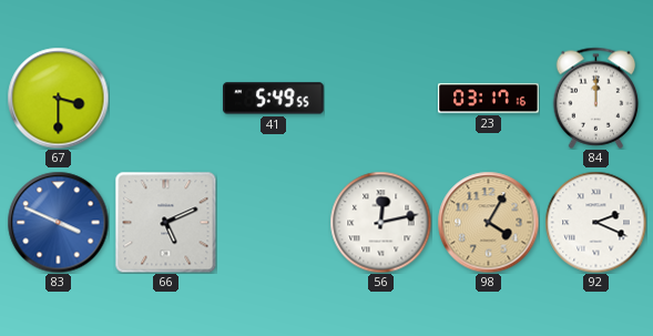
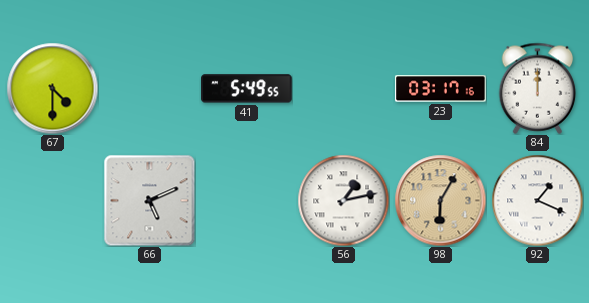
67: 3:30 -> 4:30 (52, 88)
83: 3:49 -> none (58, 222)
56: 12:13 -> 1:13 (343, 200)
98: 4:05 -> 6:05 (440, 200)
92: 2:19 -> 1:19 (537, 200)
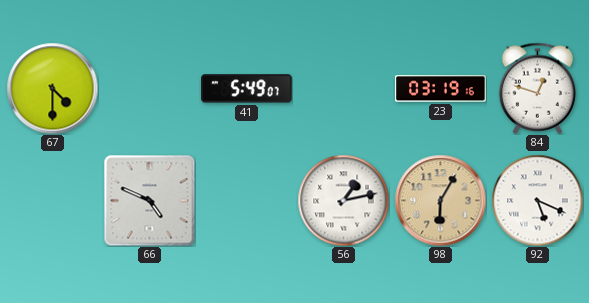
41: 5:49:55 -> 5:49:07 (247, 89)
23: 03:17 -> 03:19 (441, 89)
84: 12:00 -> 12:48 (538, 88)
66: 5:11 -> 4:49 (149, 200)
92: 1:19 -> 5:19 (537, 200)
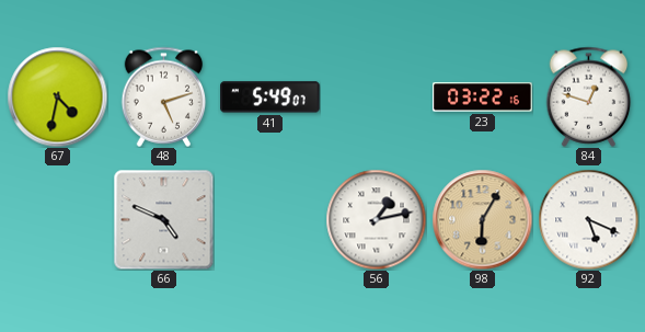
67: 4:30 -> 4:32 (57, 96)
48: none -> 5:12 (164, 96)
23: 03:19 -> 03:22 (483, 98)
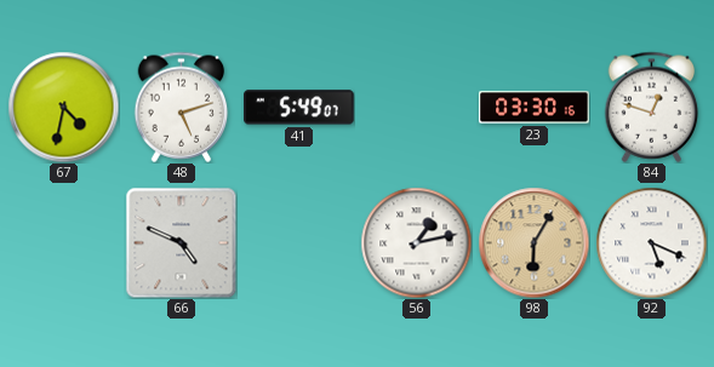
23: 03:22 -> 03:30 (535, 108)
